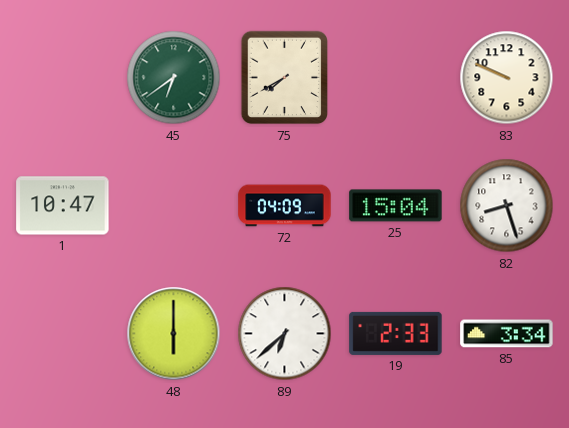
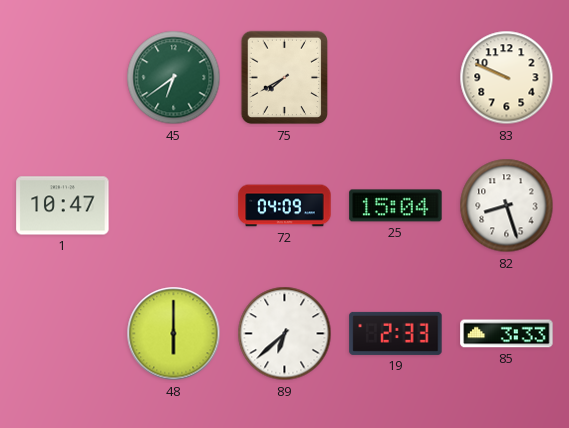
85: 3:34 -> 3:33 (507, 334)
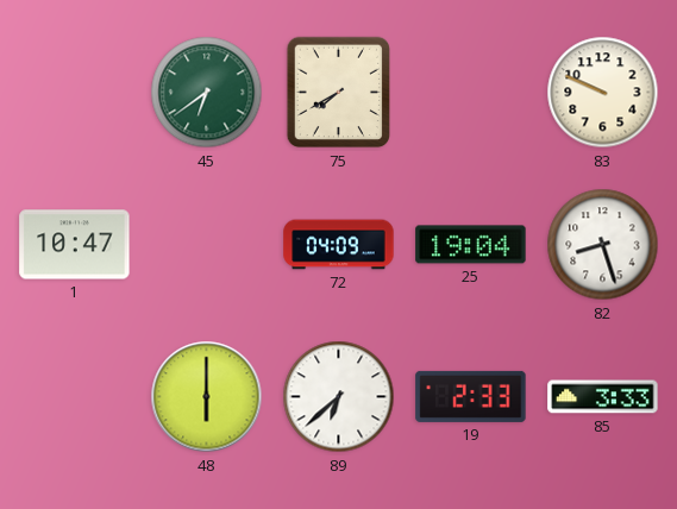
25: 15:04 -> 19:04 (471, 245)
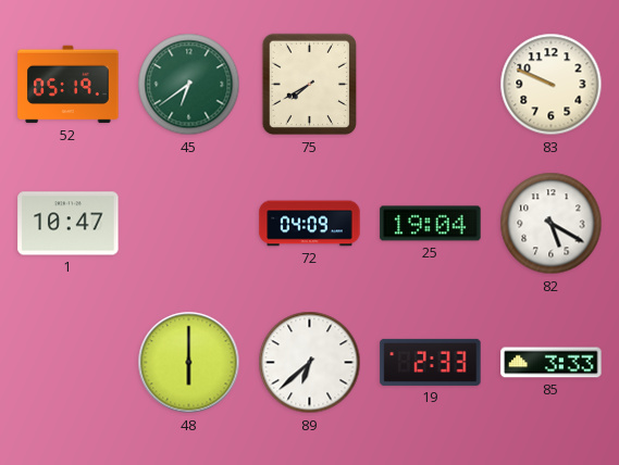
52: none -> 05:19 (69, 85)
82: 8:27 -> 5:20 (552, 224)
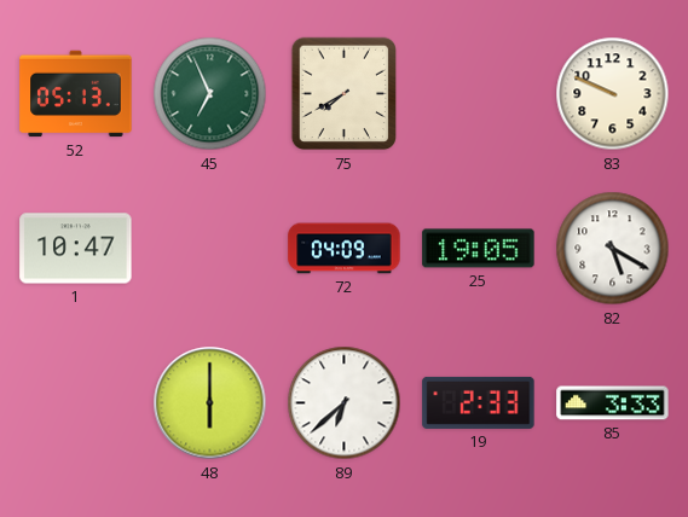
52: 05:19 -> 05:13 (76, 94)
45: 6:39 -> 6:56 (210, 94)
25: 19:04 -> 19:05 (479, 249)
